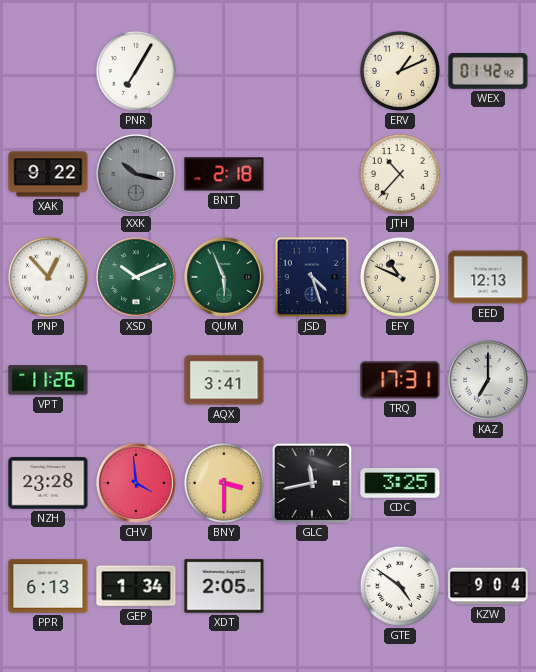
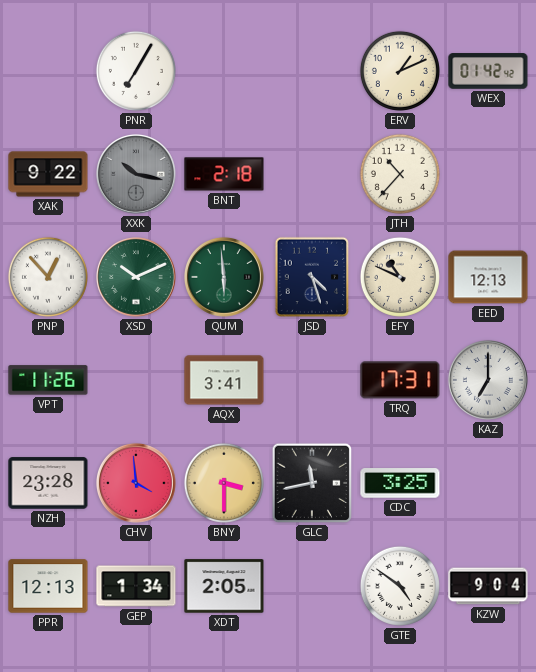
QUM: 5:56 -> 5:59 (224, 277)
PPR: 6:13 -> 12:13 (48, 586)
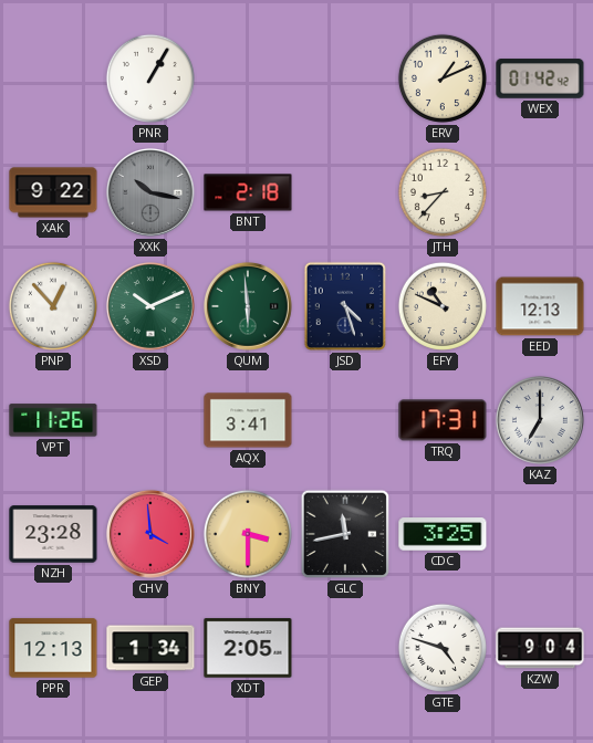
PNR: 7:05 -> 1:05 (150, 79)
JTH: 10:37 -> 8:37 (443, 192)
GTE: 4:51 -> 4:48 (443, 648)
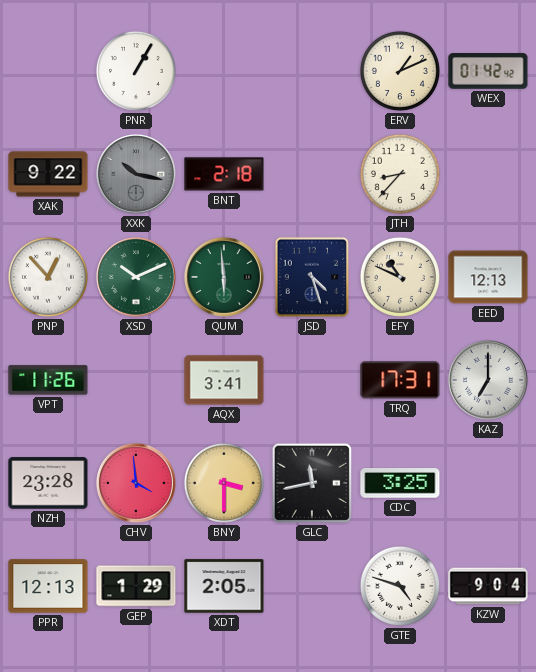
GEP: 1:34 -> 1:29 (136, 586)
